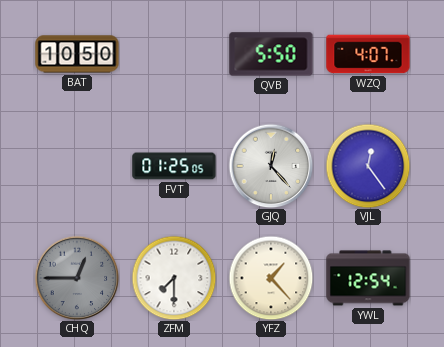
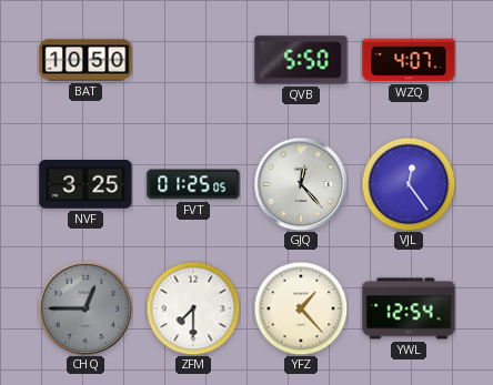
NVF: none -> 3:25 (85, 185)
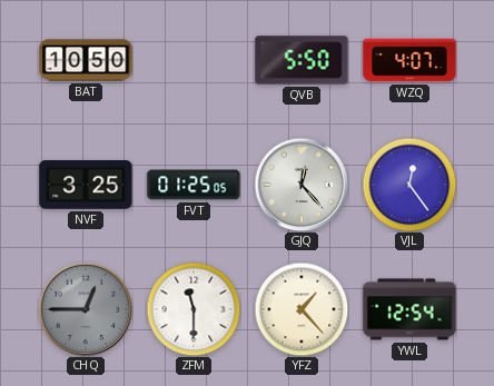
ZFM: 7:30 -> 11:30 (194, 309)
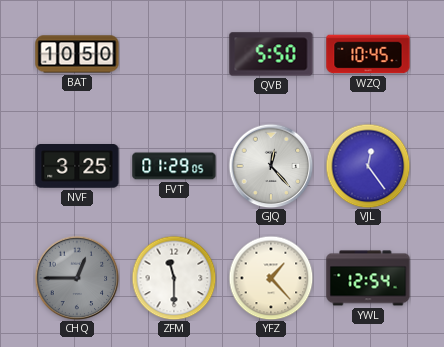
WZQ: 4:07 -> 10:45 (368, 54)
FVT: 01:25 -> 01:29 (174, 166)
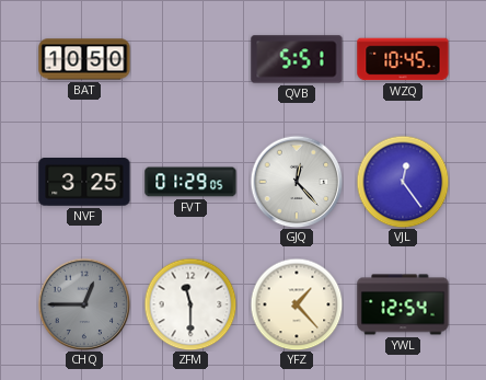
QVB: 5:50 -> 5:51 (297, 59)
